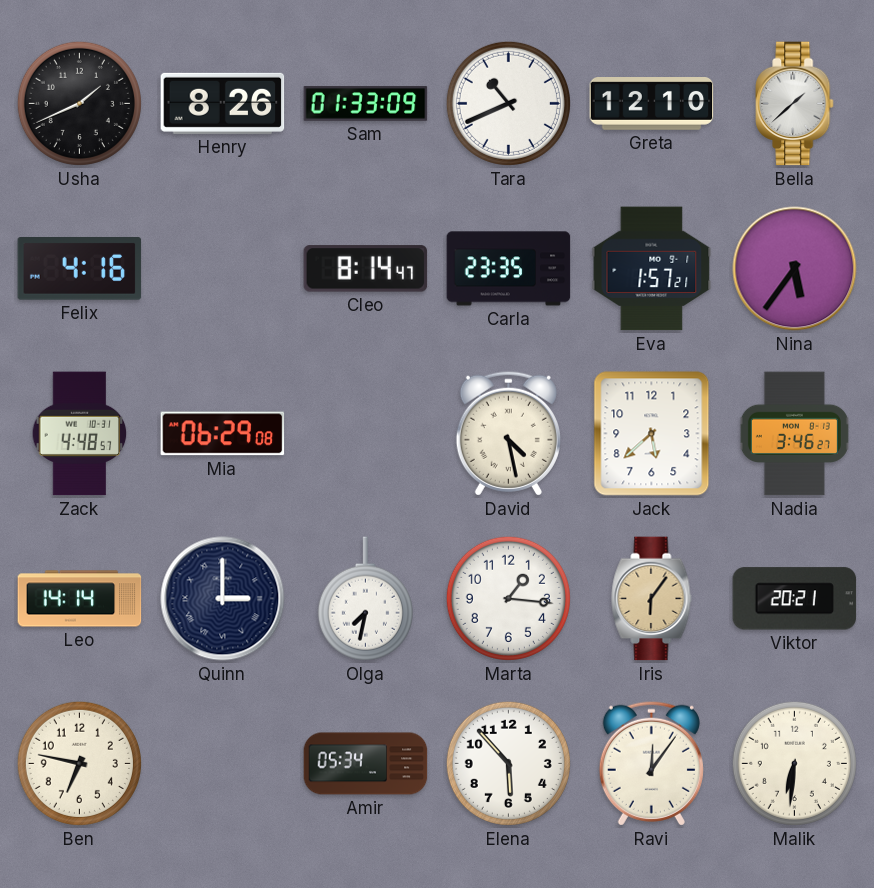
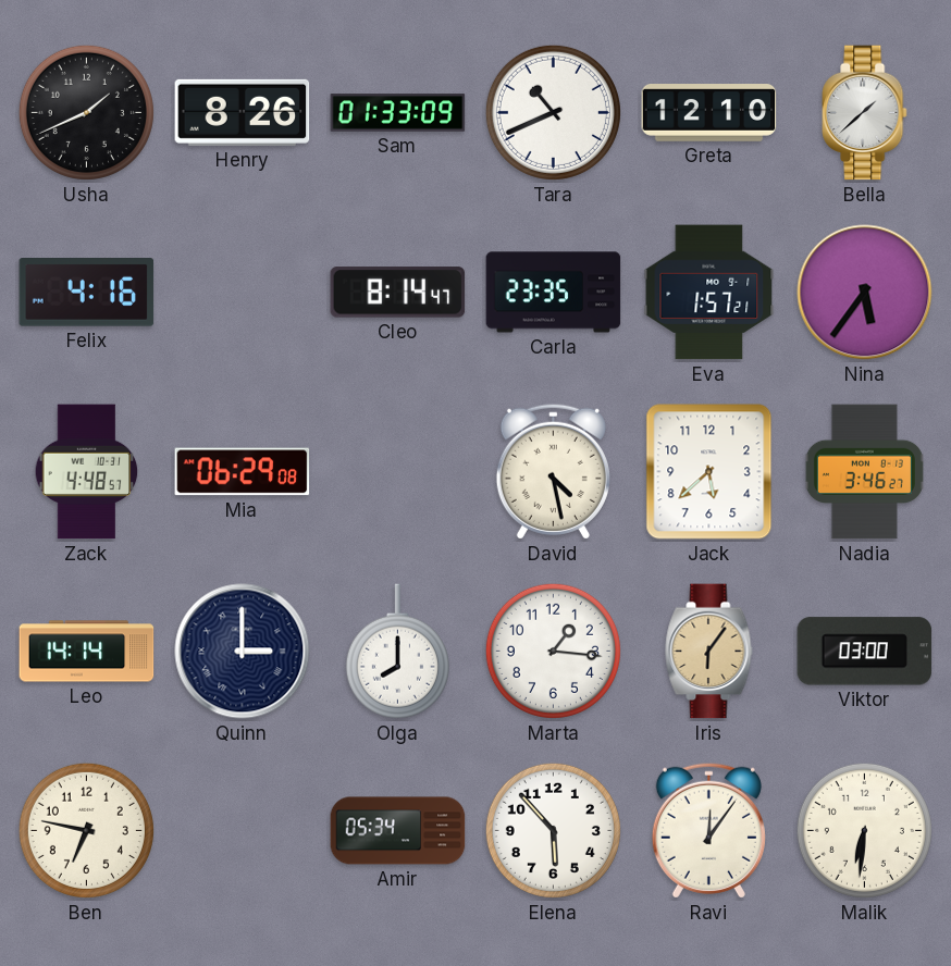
Olga: 7:32 -> 8:00 (397, 652)
Viktor: 20:21 -> 03:00 (865, 652)
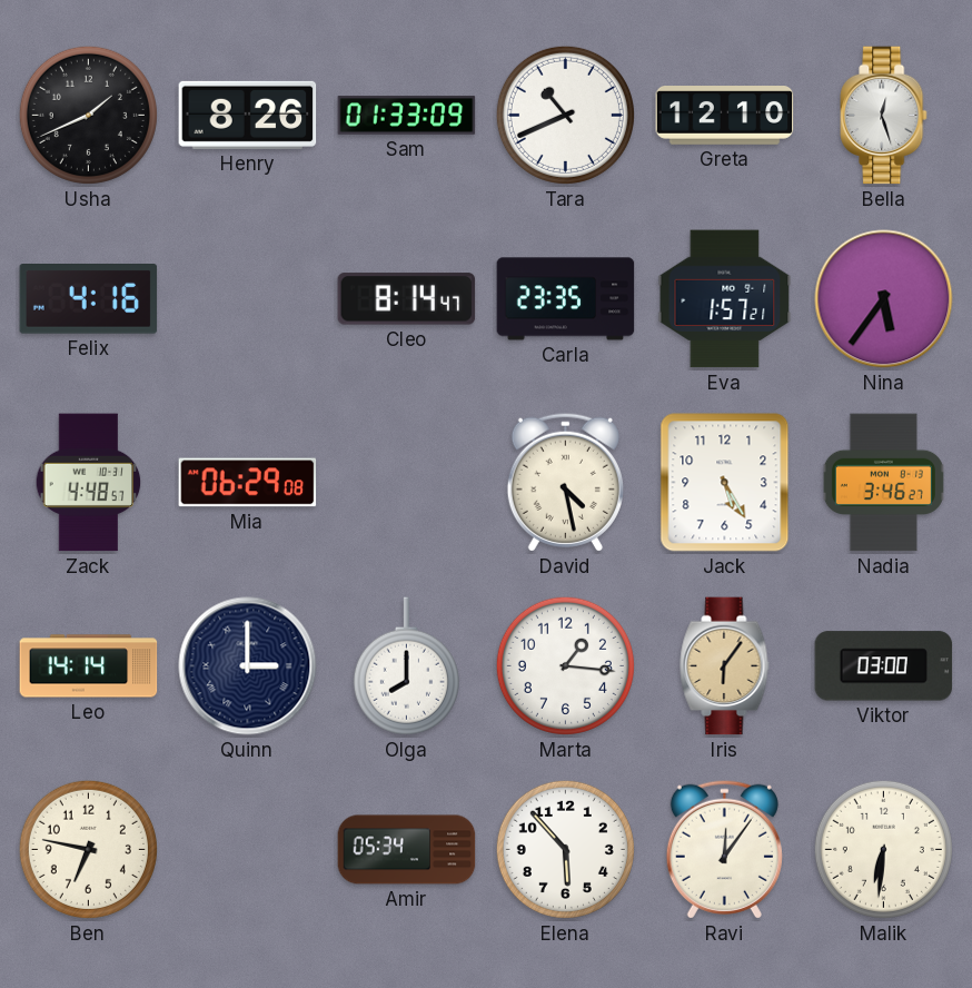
Bella: 1:38 -> 12:27 (884, 116)
Jack: 5:38 -> 5:25 (725, 483)
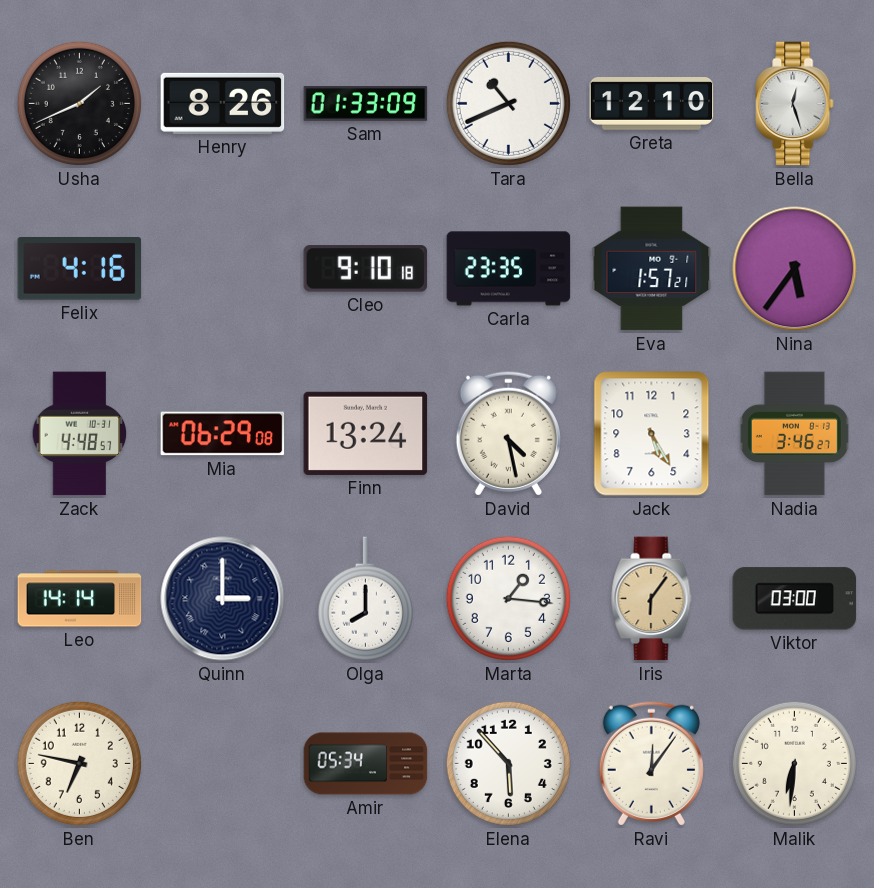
Cleo: 8:14 -> 9:10 (366, 269)
Finn: none -> 13:24 (366, 433)
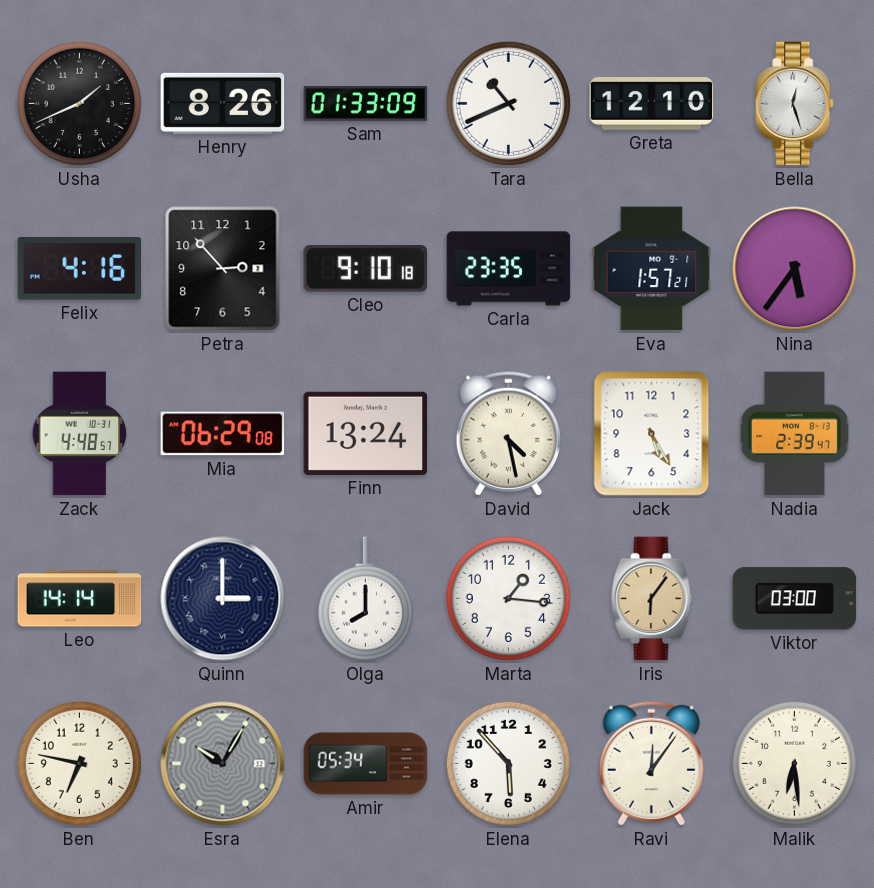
Petra: none -> 2:53 (223, 269)
Nadia: 3:46 -> 2:39 (794, 434)
Esra: none -> 10:05 (223, 764)
Malik: 6:31 -> 6:29 (794, 763)
